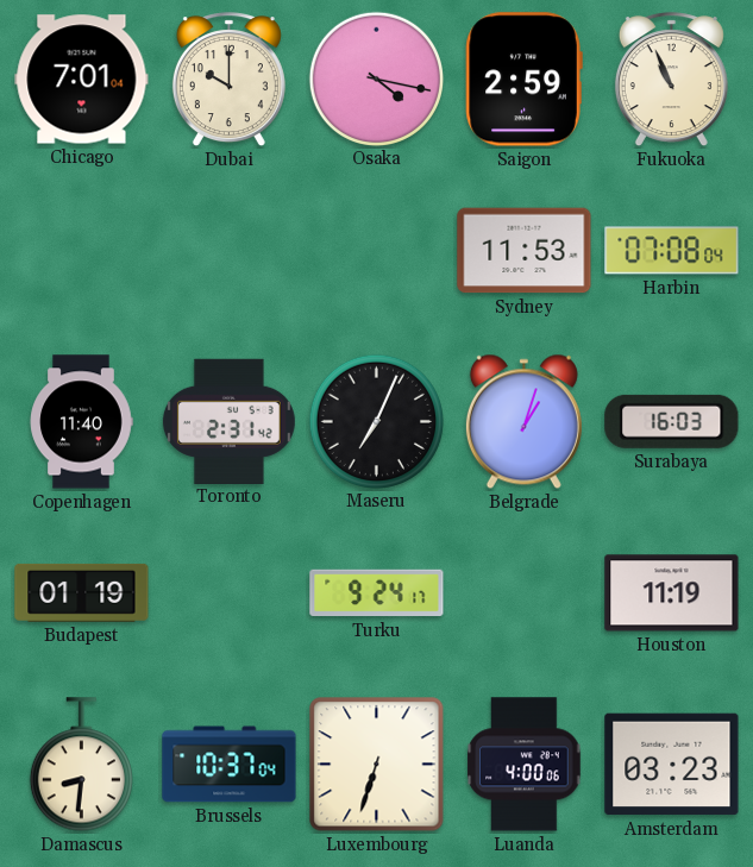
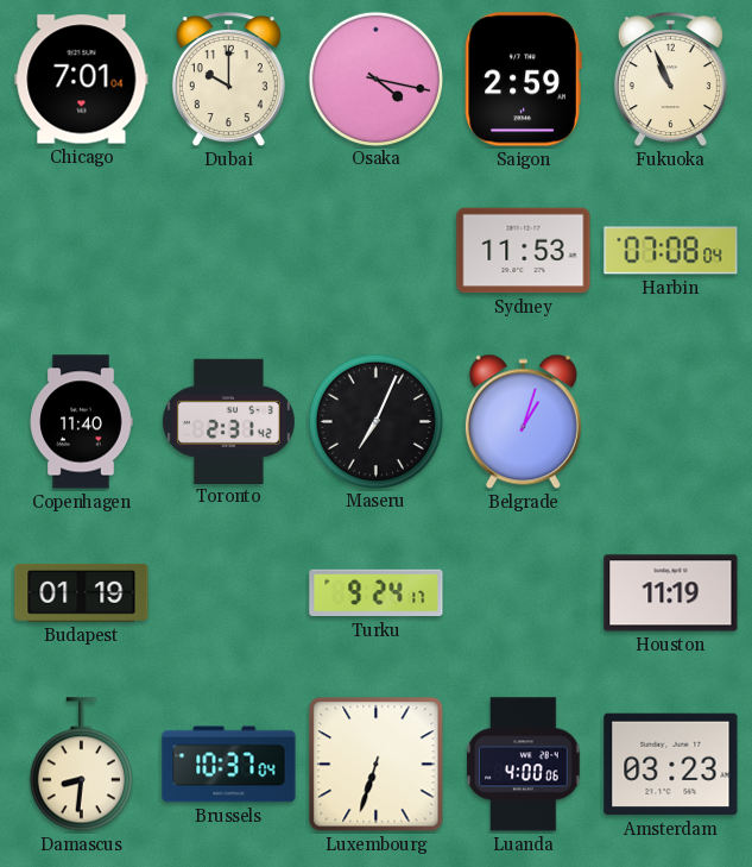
Surabaya: 16:03 -> none (672, 421)
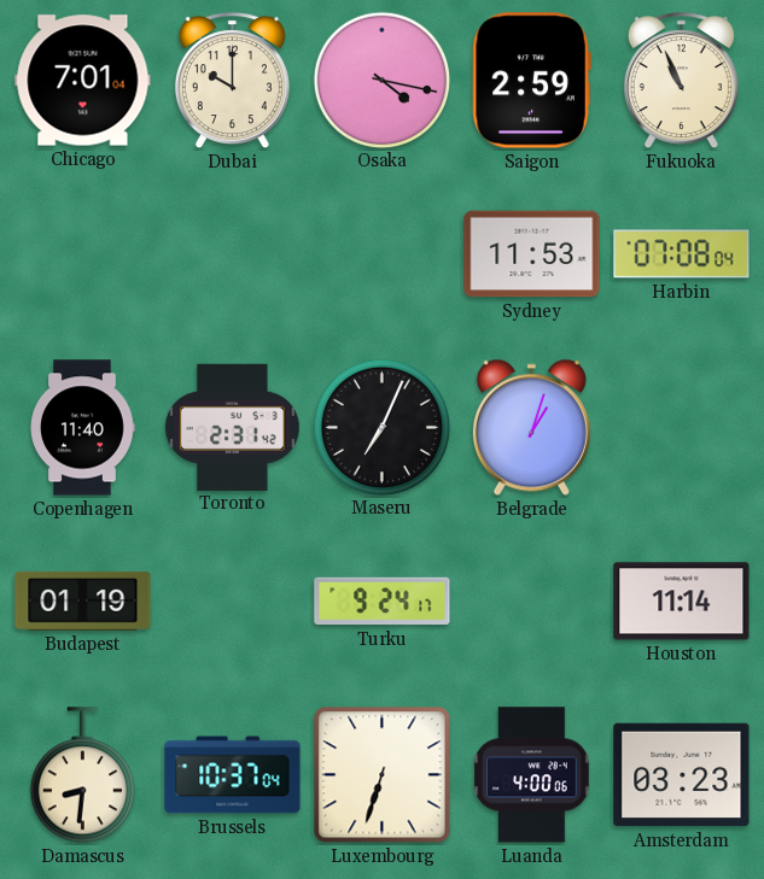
Houston: 11:19 -> 11:14 (682, 602)
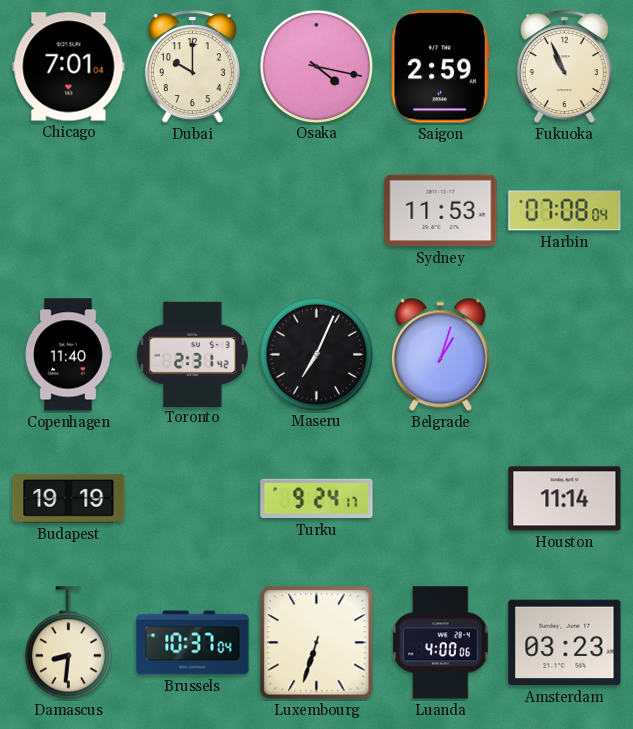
Budapest: 01:19 -> 19:19 (69, 498)
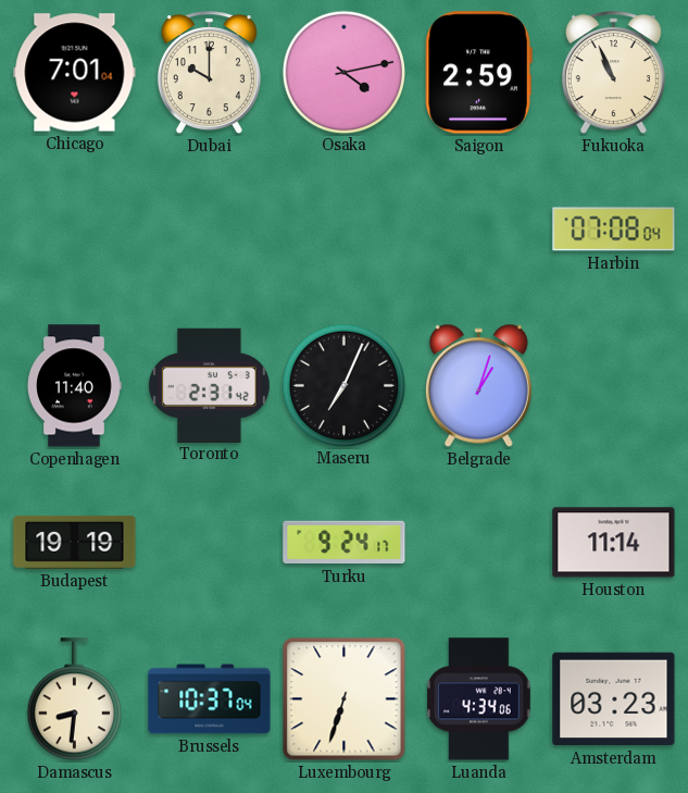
Osaka: 4:17 -> 4:13 (343, 72)
Sydney: 11:53 -> none (441, 211)
Luanda: 4:00 -> 4:34 (479, 699)
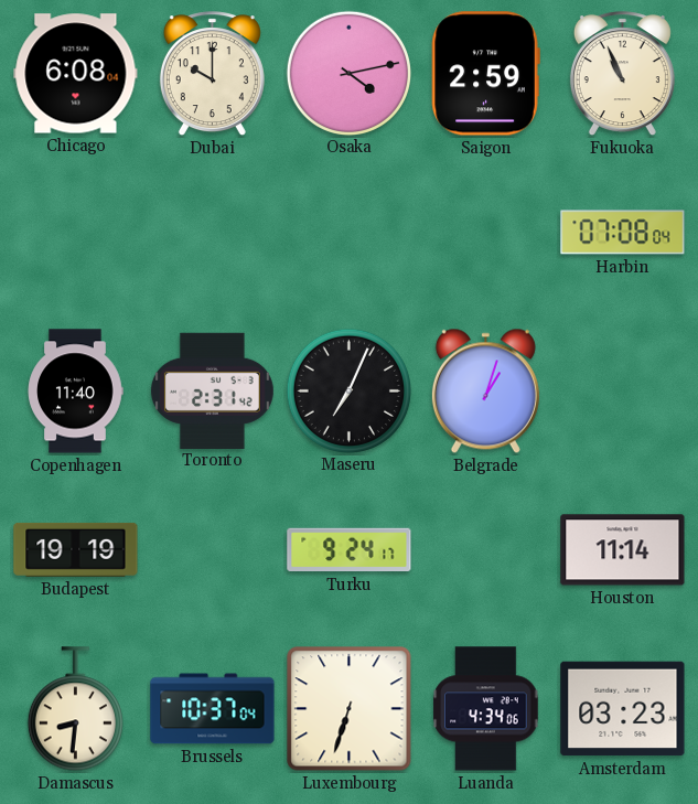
Chicago: 7:01 -> 6:08 (76, 74)
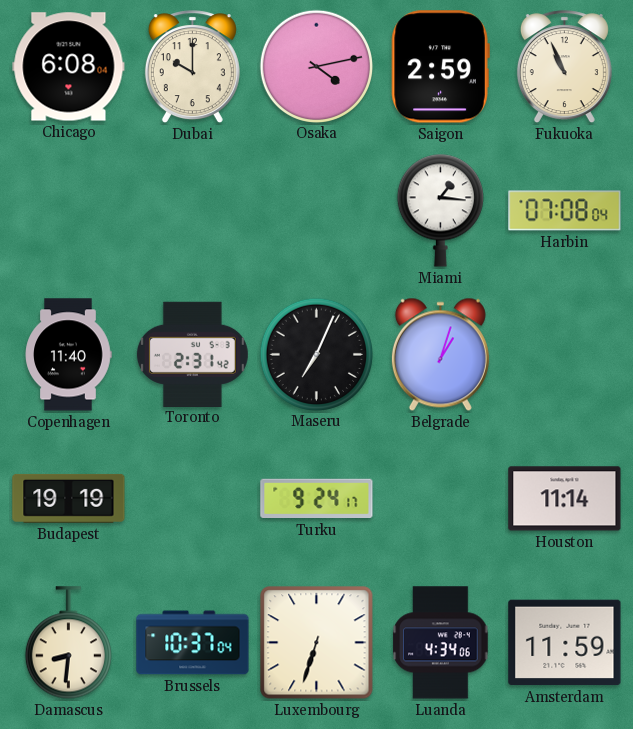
Miami: none -> 1:16 (440, 210)
Amsterdam: 03:23 -> 11:59 (565, 643)
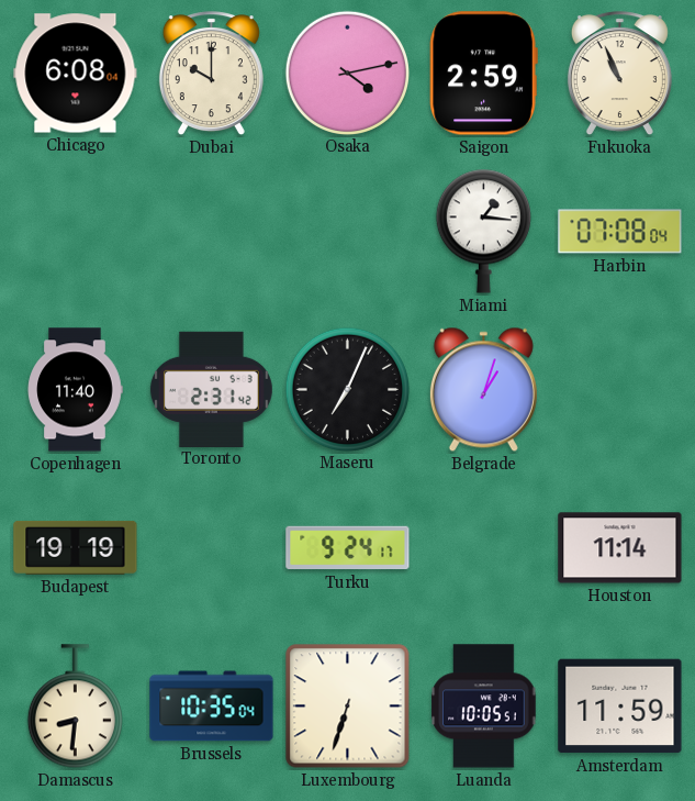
Brussels: 10:37 -> 10:35 (212, 707)
Luanda: 4:34 -> 10:05 (484, 707)
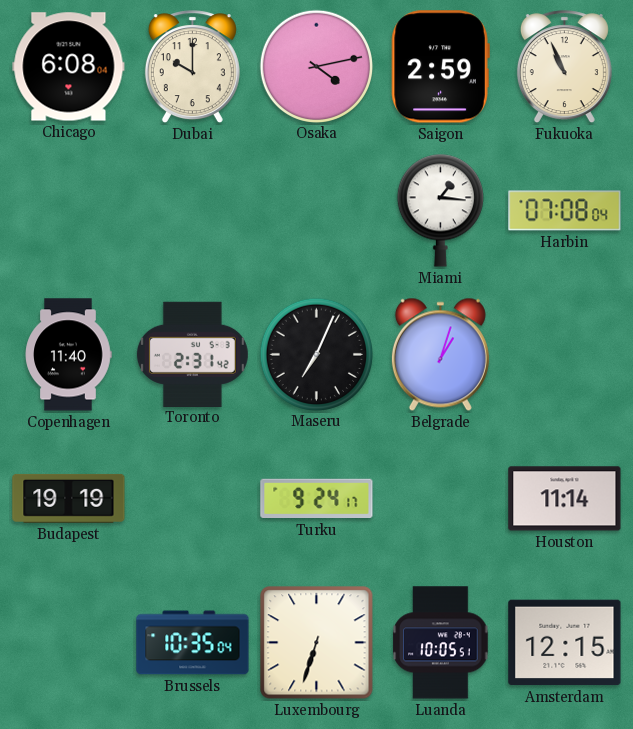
Damascus: 8:31 -> none (75, 707)
Amsterdam: 11:59 -> 12:15 (565, 643)
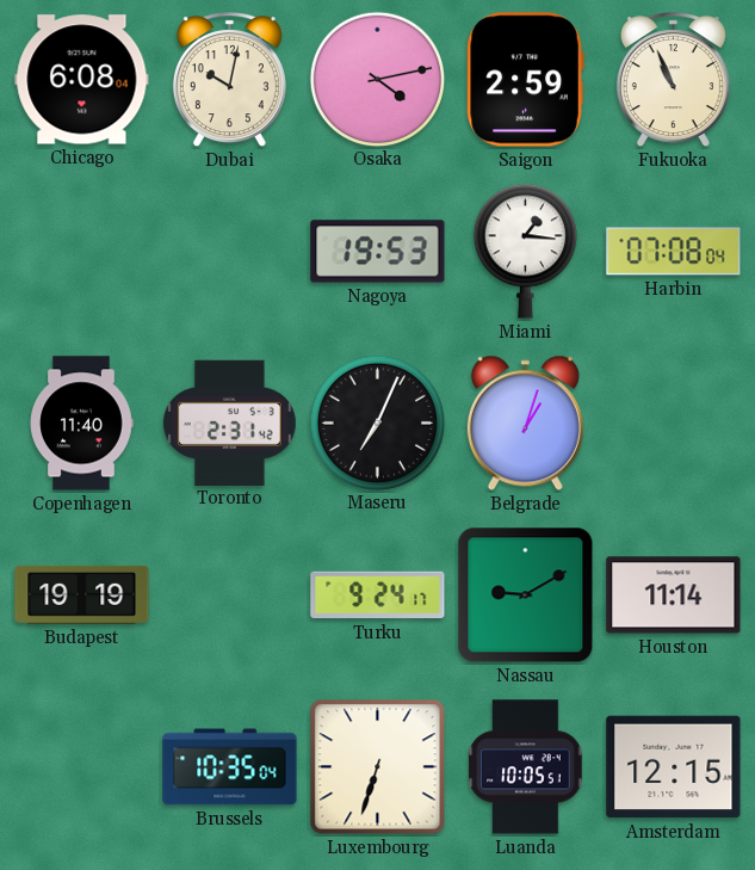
Dubai: 10:00 -> 10:02 (229, 80)
Nagoya: none -> 19:53 (378, 252)
Nassau: none -> 9:10 (526, 596)
